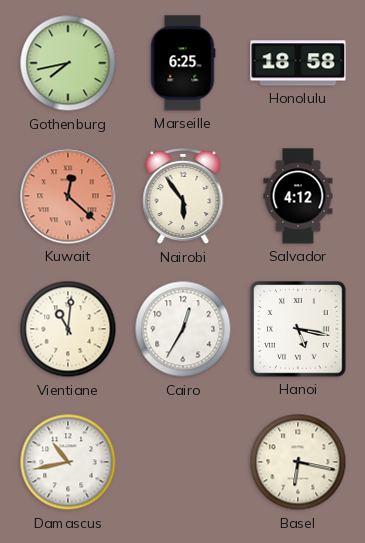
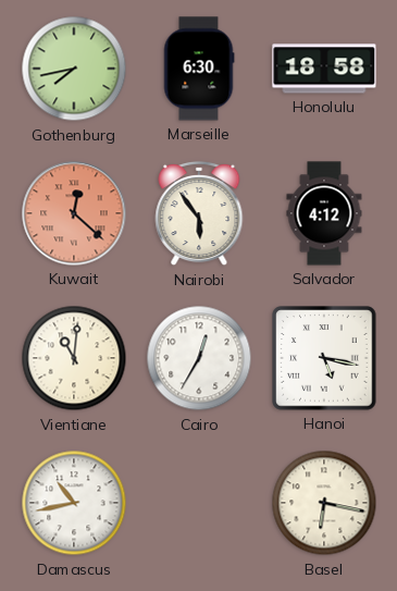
Marseille: 6:25 -> 6:30 (199, 69)
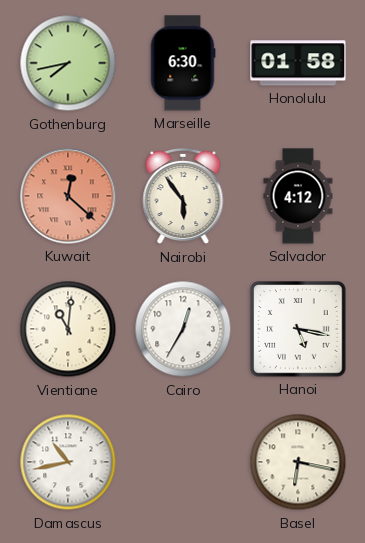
Honolulu: 18:58 -> 01:58 (298, 63)
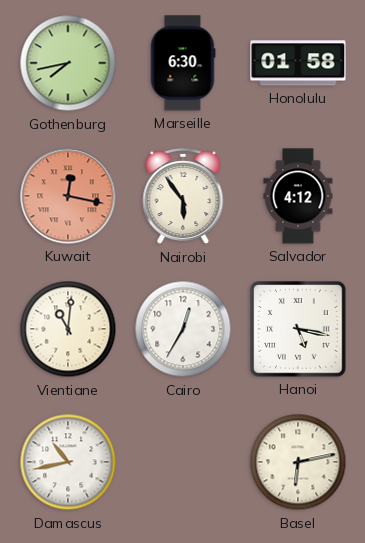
Kuwait: 12:22 -> 12:17 (68, 196)
Basel: 6:17 -> 6:13 (298, 462)
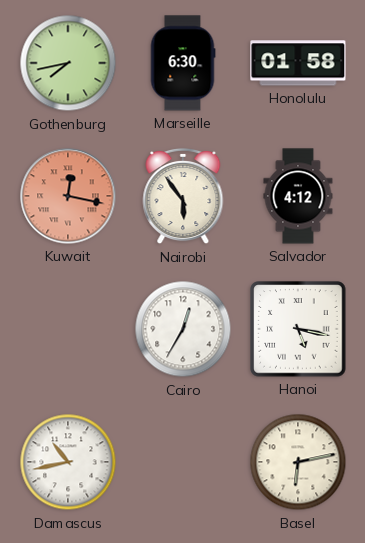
Vientiane: 11:01 -> none (68, 329)
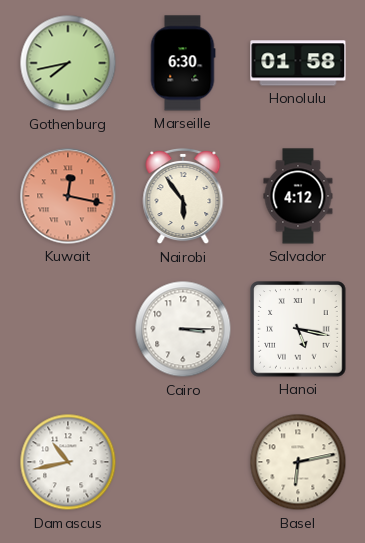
Cairo: 12:35 -> 3:15 (183, 329)
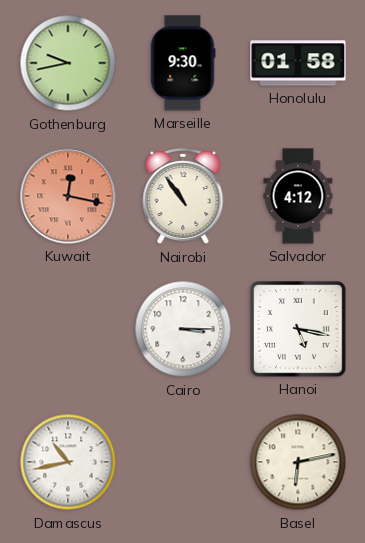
Gothenburg: 7:43 -> 9:43 (68, 63)
Marseille: 6:30 -> 9:30 (183, 63)
Nairobi: 5:54 -> 10:54 (183, 196)
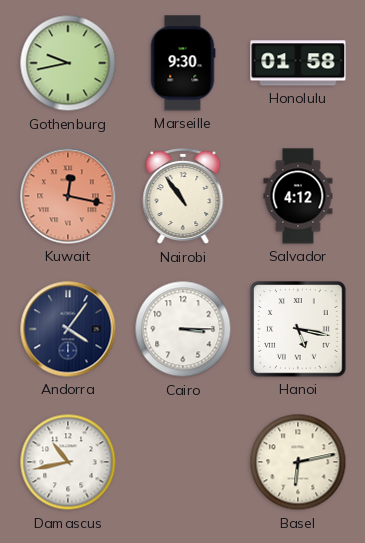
Andorra: none -> 4:06 (68, 329)
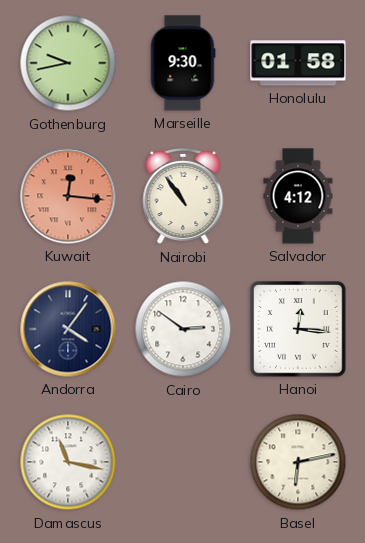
Kuwait: 12:17 -> 12:16 (68, 196)
Cairo: 3:15 -> 2:51 (183, 329)
Hanoi: 5:17 -> 12:16 (298, 329)
Damascus: 10:43 -> 11:17 (68, 462)
